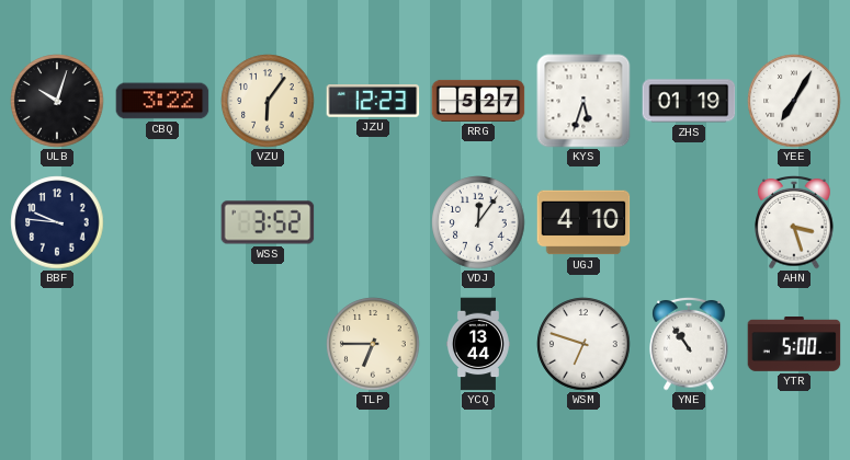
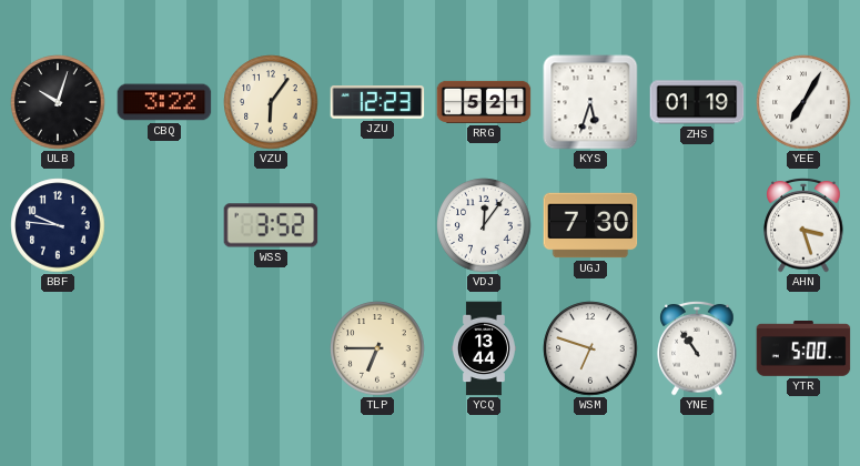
RRG: 5:27 -> 5:21 (484, 102)
UGJ: 4:10 -> 7:30 (590, 225)
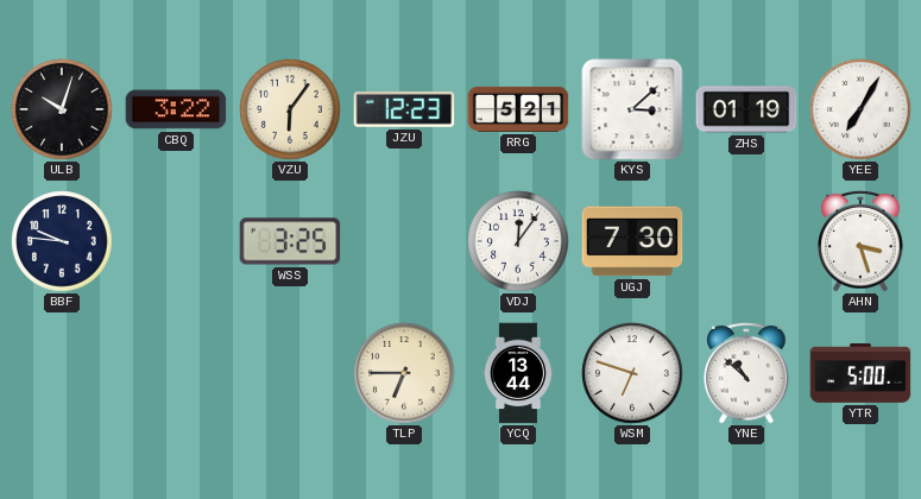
KYS: 5:33 -> 3:08 (632, 109)
WSS: 3:52 -> 3:25 (290, 241)
YNE: 10:54 -> 10:52 (746, 373)
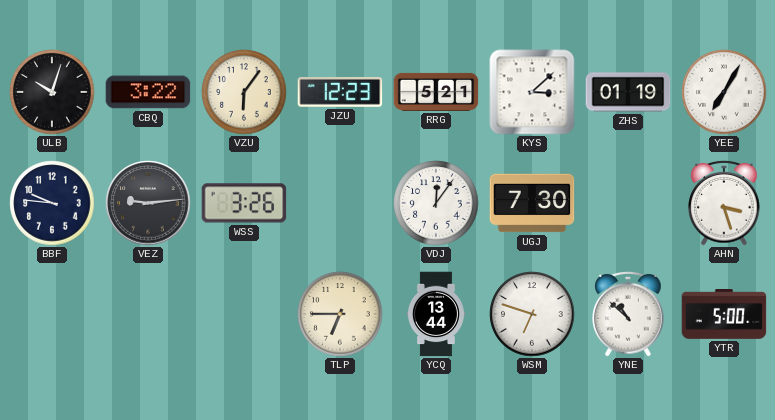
VEZ: none -> 9:14 (148, 203)
WSS: 3:25 -> 3:26 (244, 203)
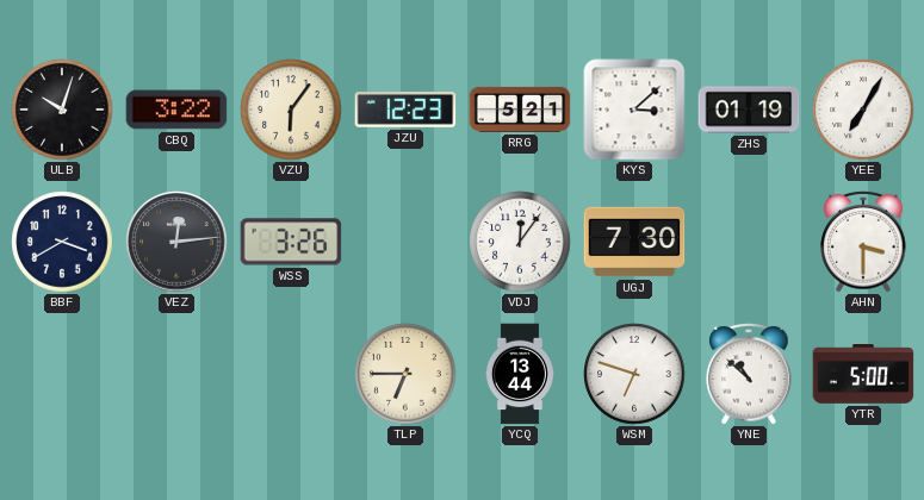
BBF: 9:46 -> 3:40 (62, 242)
VEZ: 9:14 -> 12:14 (176, 242)
AHN: 3:27 -> 3:30 (863, 242)
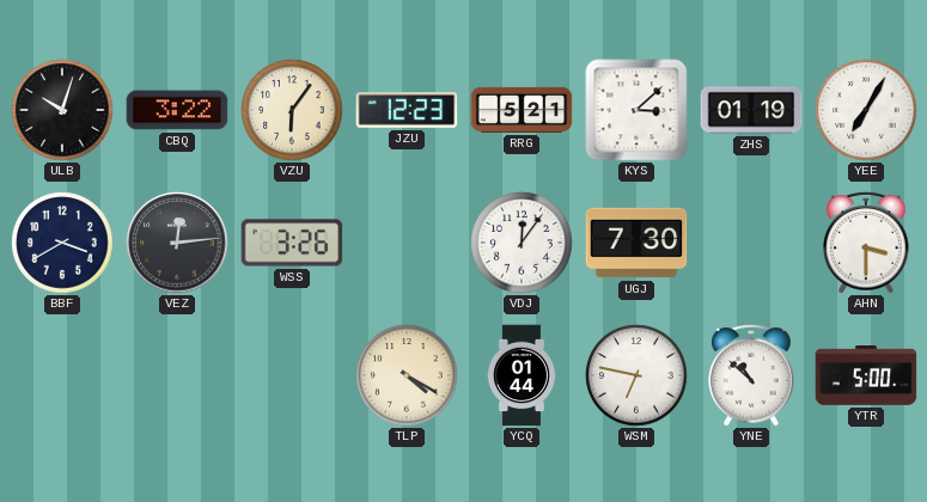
TLP: 6:45 -> 4:20 (407, 375)
YCQ: 13:44 -> 01:44 (522, 375)
WSM: 6:48 -> 6:47 (636, 375)
